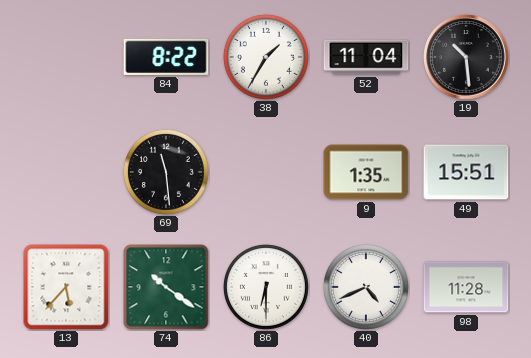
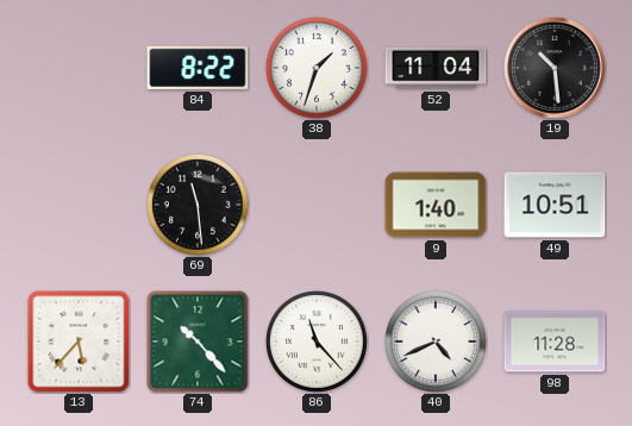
38: 1:35 -> 1:33 (317, 68)
9: 1:35 -> 1:40 (436, 205)
49: 15:51 -> 10:51 (555, 205)
74: 10:21 -> 10:23 (198, 342)
86: 6:30 -> 11:23 (317, 342)
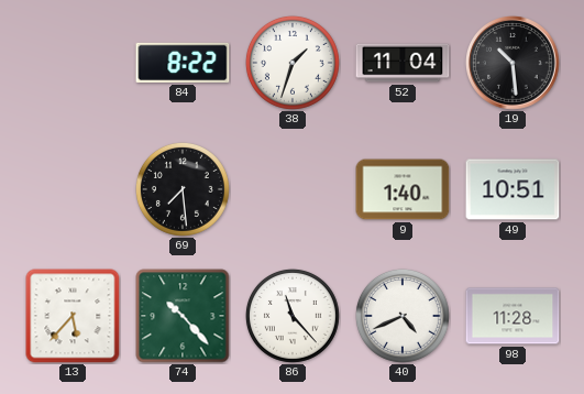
69: 11:29 -> 7:29 (183, 189)
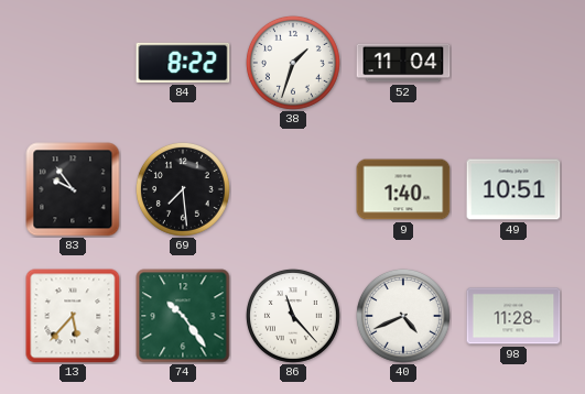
19: 10:29 -> none (514, 64)
83: none -> 9:54 (73, 189)
74: 10:23 -> 10:24 (183, 316)
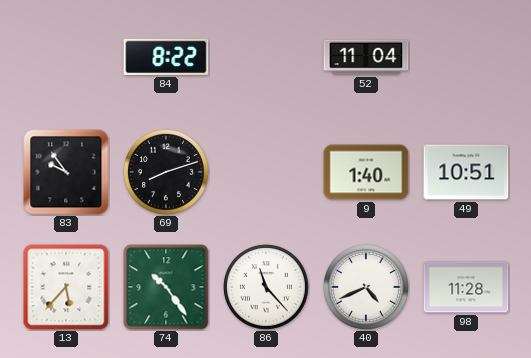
38: 1:33 -> none (293, 63)
69: 7:29 -> 8:12 (166, 172)
